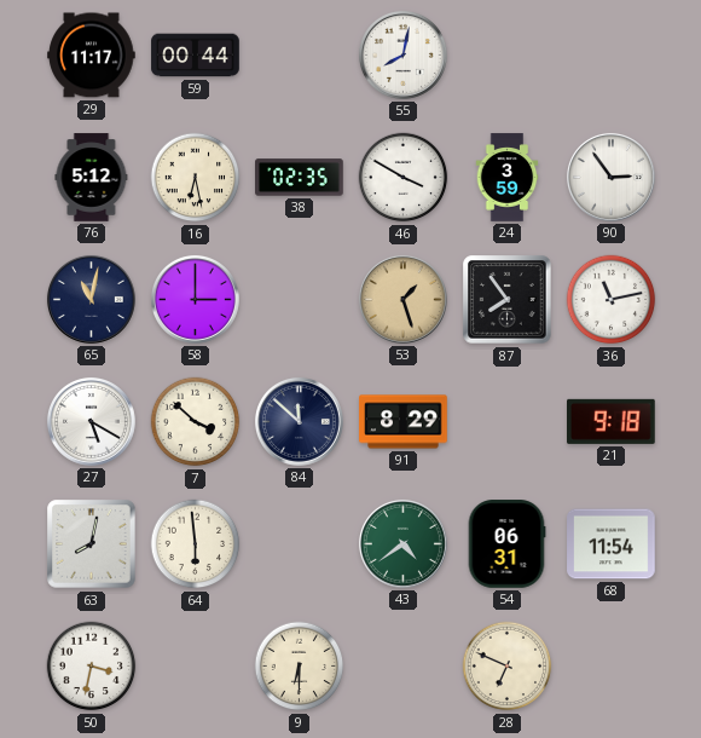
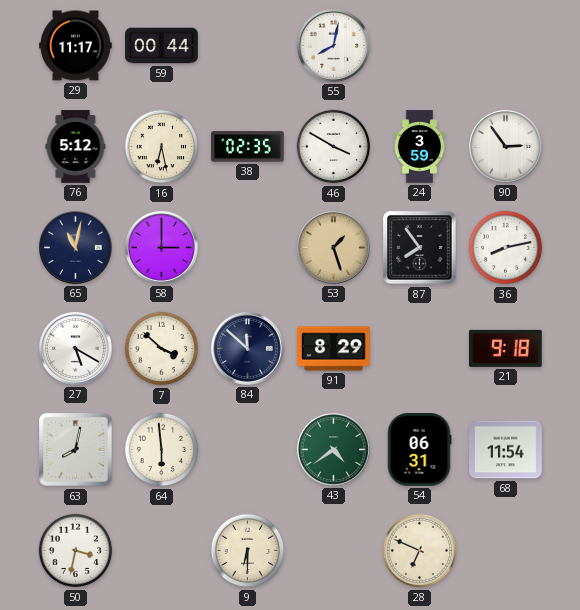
36: 11:13 -> 8:13 (506, 248)
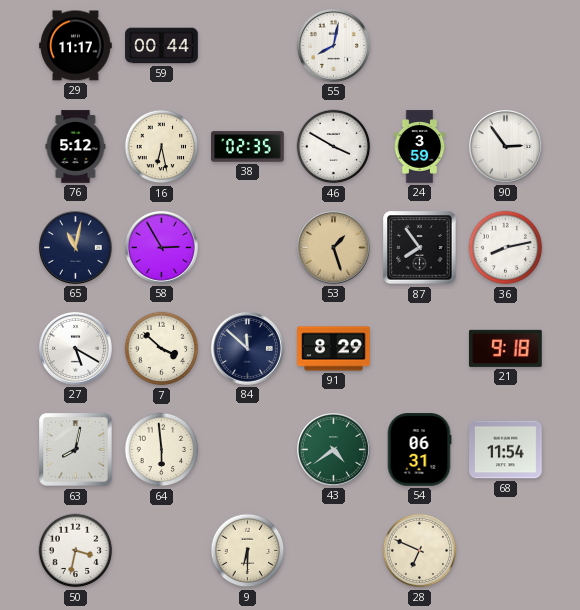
58: 3:00 -> 2:55 (161, 247)
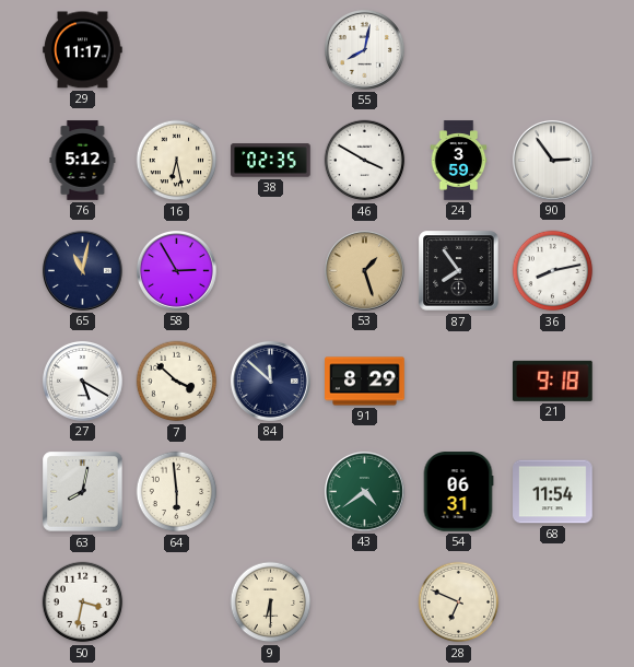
59: 00:44 -> none (162, 46)
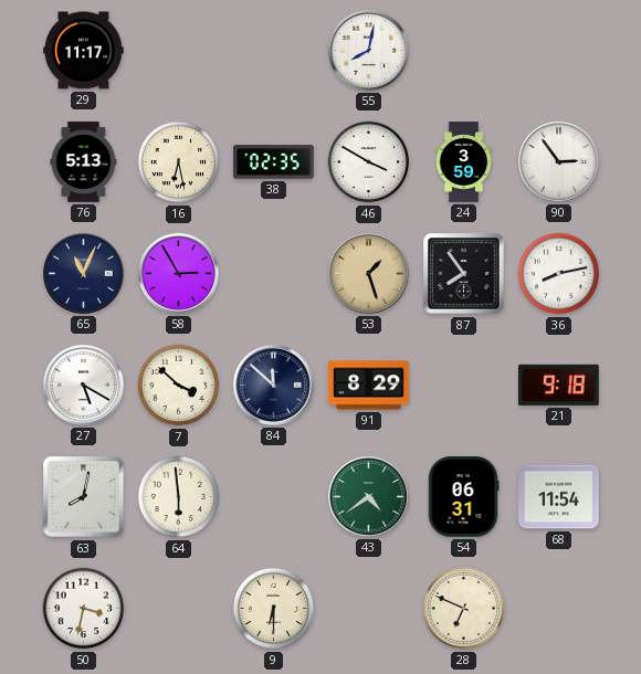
76: 5:12 -> 5:13 (84, 162)
65: 11:02 -> 11:04 (83, 273)
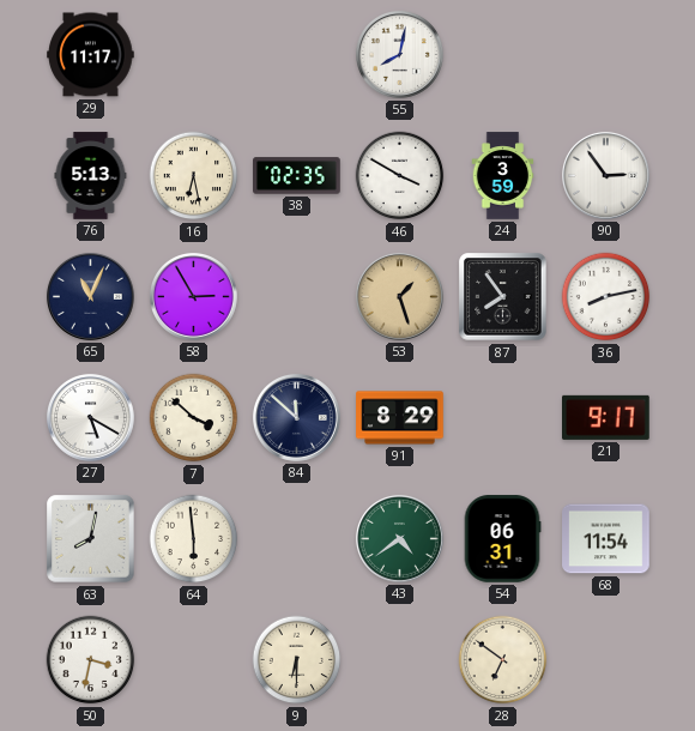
21: 9:18 -> 9:17 (606, 417)
28: 6:49 -> 6:51 (503, 660)
